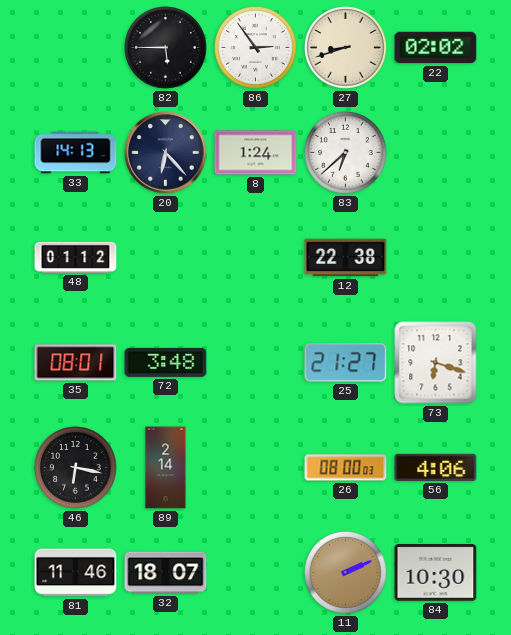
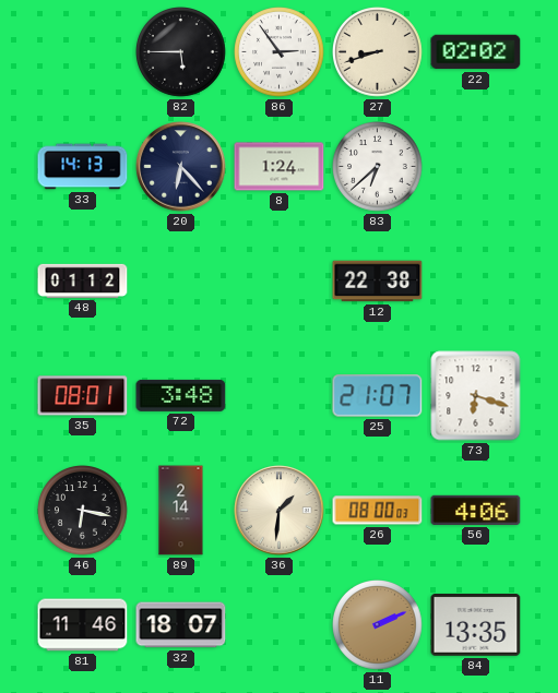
25: 21:27 -> 21:07 (378, 396)
36: none -> 1:31 (280, 511)
84: 10:30 -> 13:35 (476, 625)
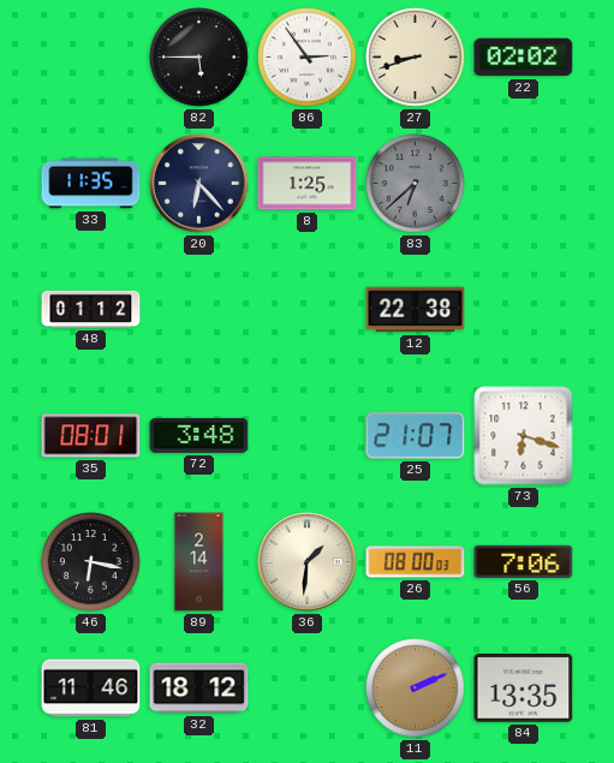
33: 14:13 -> 11:35 (91, 184)
8: 1:24 -> 1:25 (308, 184)
83 dial: white -> grey (416, 184)
56: 4:06 -> 7:06 (524, 561)
32: 18:07 -> 18:12 (199, 689)
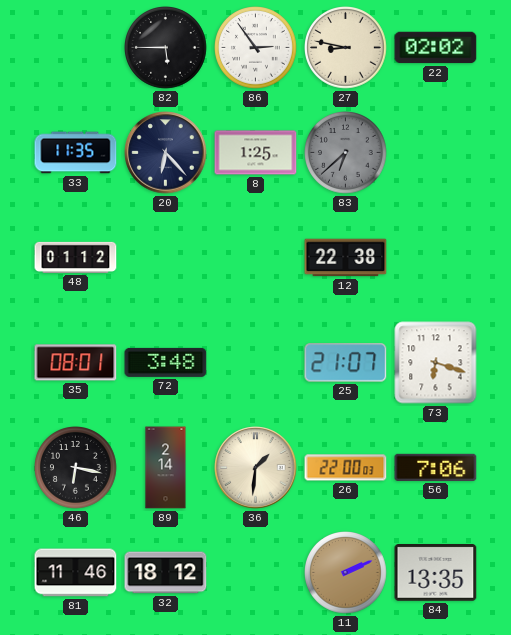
27: 8:42 -> 8:47 (346, 48)
26: 08:00 -> 22:00 (346, 468)
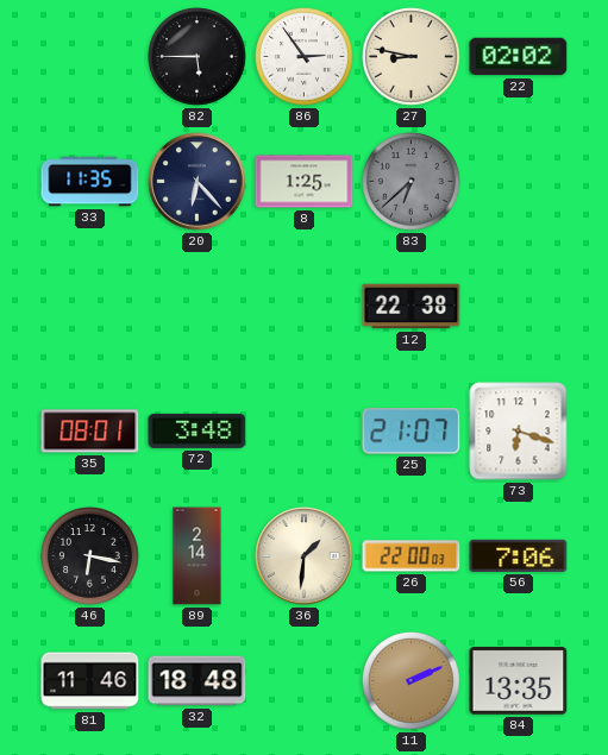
48: 01:12 -> none (76, 257)
32: 18:12 -> 18:48 (198, 681)
